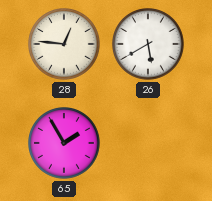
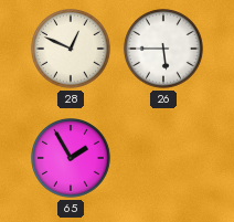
28: 12:46 -> 12:49 (72, 50)
26: 5:40 -> 5:45 (164, 50)
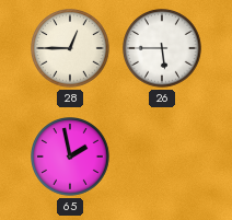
28: 12:49 -> 12:45 (71, 49)
65: 1:55 -> 1:58 (71, 158)
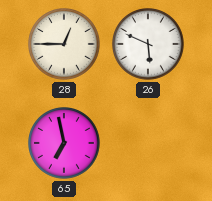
26: 5:45 -> 5:49 (149, 45)
65: 1:58 -> 6:58 (65, 144)
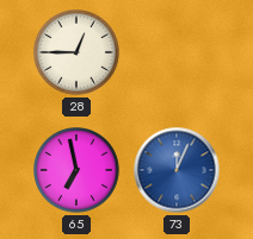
26: 5:49 -> none (149, 45)
73: none -> 12:04 (177, 170)
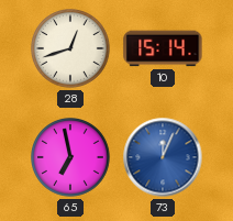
28: 12:45 -> 12:42 (71, 49)
10: none -> 15:14 (163, 48)
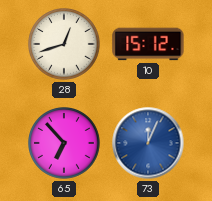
10: 15:14 -> 15:12 (148, 44)
65: 6:58 -> 6:53 (65, 144)
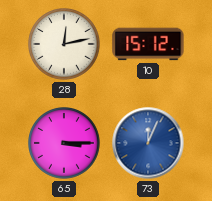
28: 12:42 -> 12:13 (65, 45)
65: 6:53 -> 3:15 (65, 144)
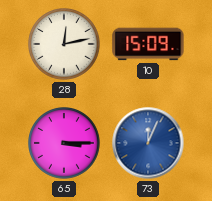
10: 15:12 -> 15:09 (148, 44)
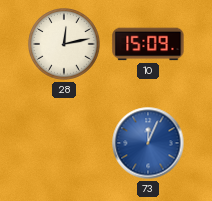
65: 3:15 -> none (65, 144)
